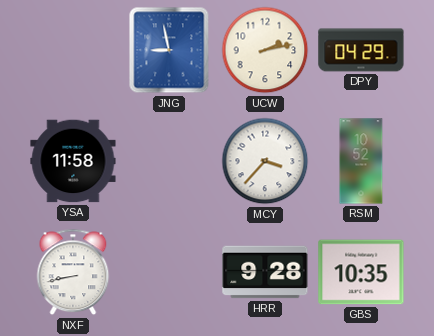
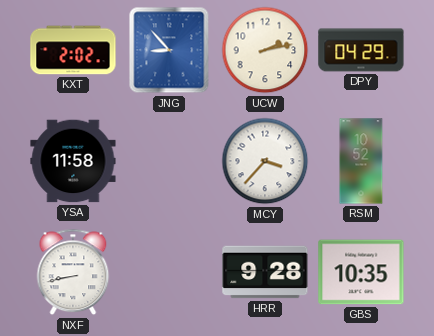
KXT: none -> 2:02 (73, 50)
JNG: 8:58 -> 8:53 (169, 50)
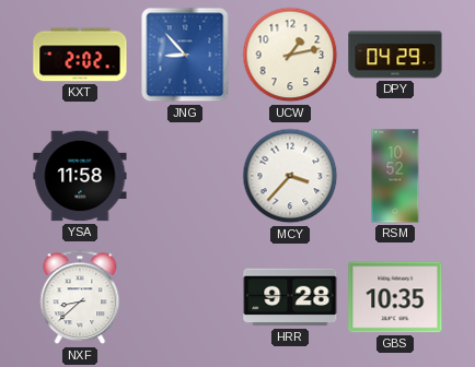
UCW: 2:13 -> 1:13 (290, 55)
NXF: 8:43 -> 8:38 (80, 297)
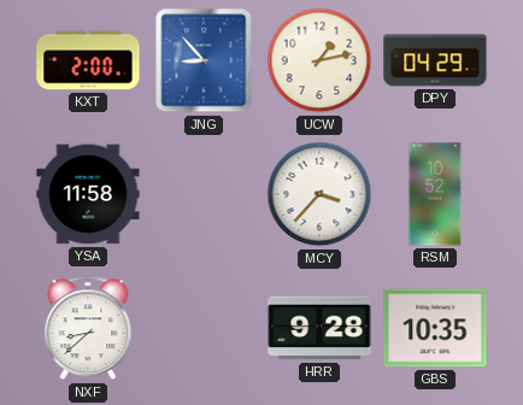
KXT: 2:02 -> 2:00 (88, 60)
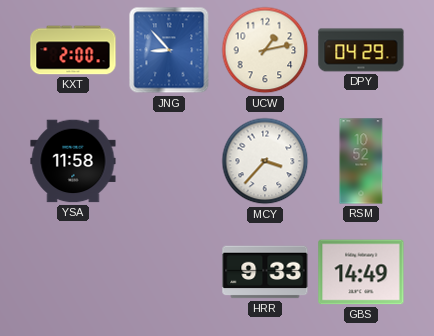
NXF: 8:38 -> none (88, 328)
HRR: 9:28 -> 9:33 (265, 272)
GBS: 10:35 -> 14:49 (361, 272)
